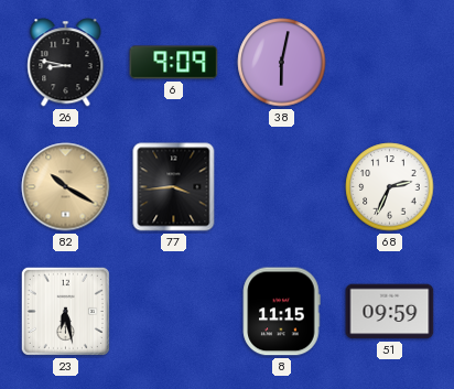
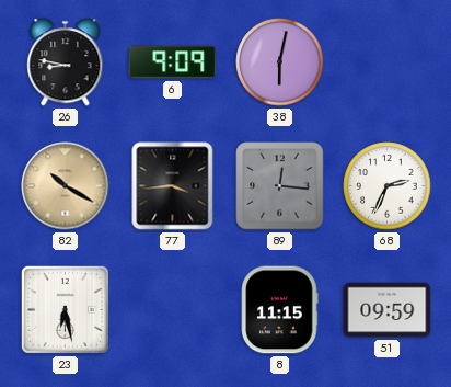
89: none -> 12:16 (280, 186)
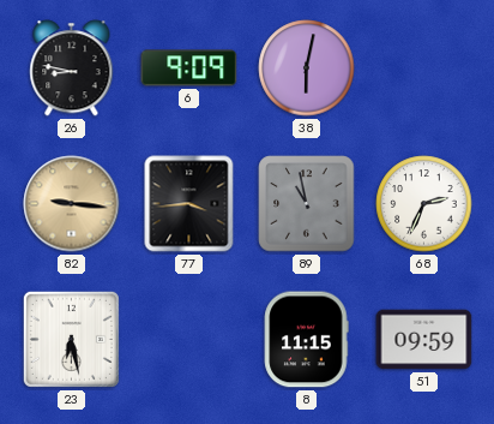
82: 10:20 -> 9:16 (72, 204)
89: 12:16 -> 10:58 (307, 204)
